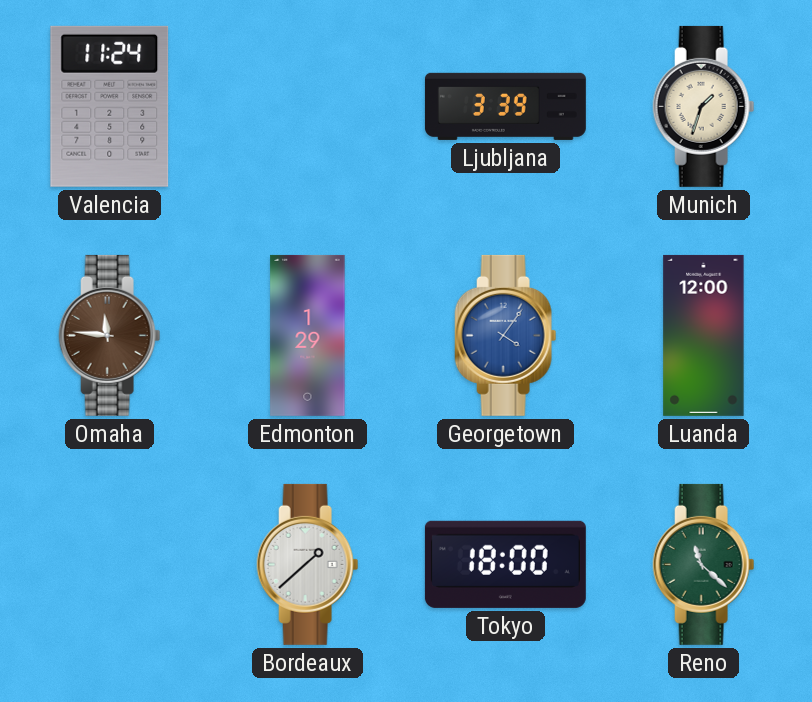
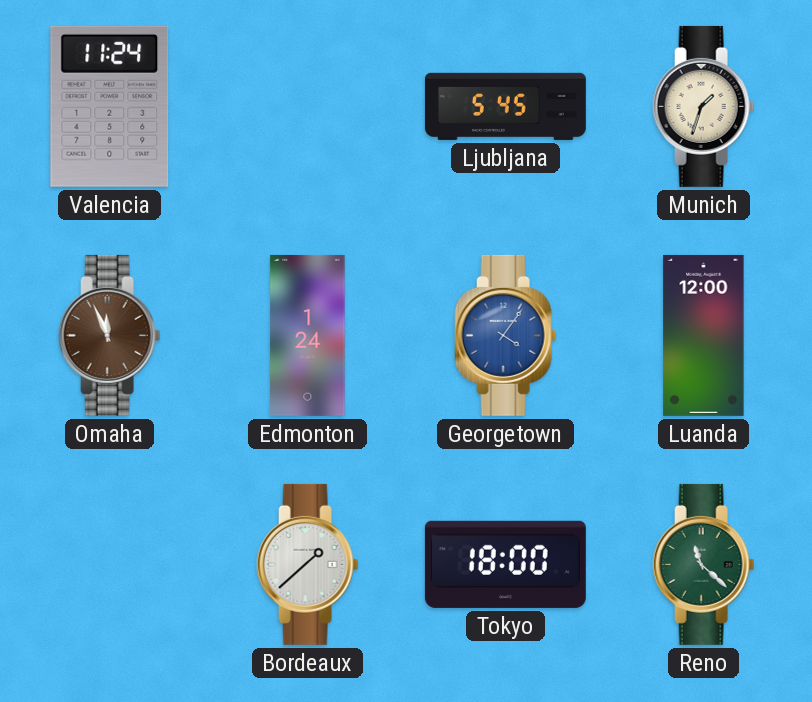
Ljubljana: 3:39 -> 5:45 (505, 106)
Omaha: 11:46 -> 11:56 (110, 335)
Edmonton: 1:29 -> 1:24 (308, 335)
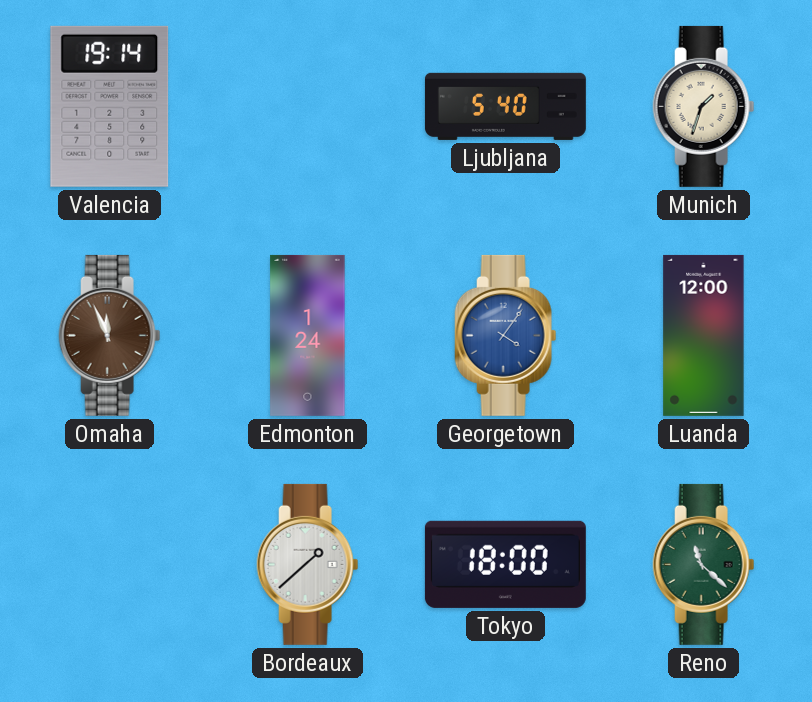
Valencia: 11:24 -> 19:14 (110, 106)
Ljubljana: 5:45 -> 5:40 (505, 106)
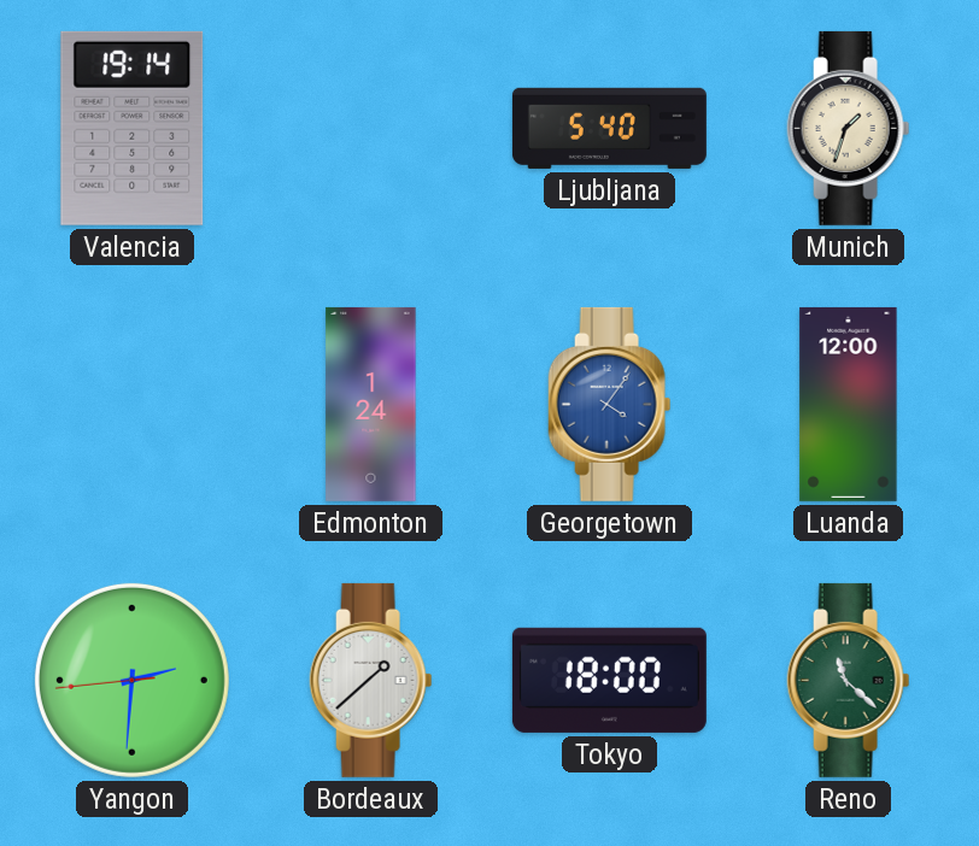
Omaha: 11:56 -> none (110, 335)
Yangon: none -> 2:30 (131, 680)
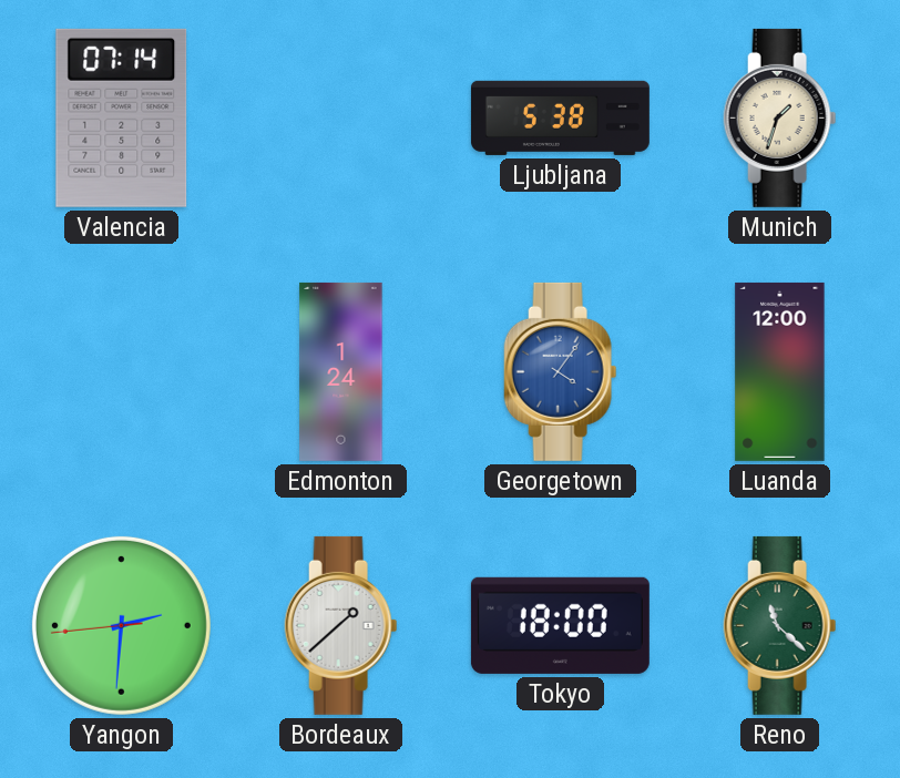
Valencia: 19:14 -> 07:14 (122, 117)
Ljubljana: 5:40 -> 5:38 (560, 117)
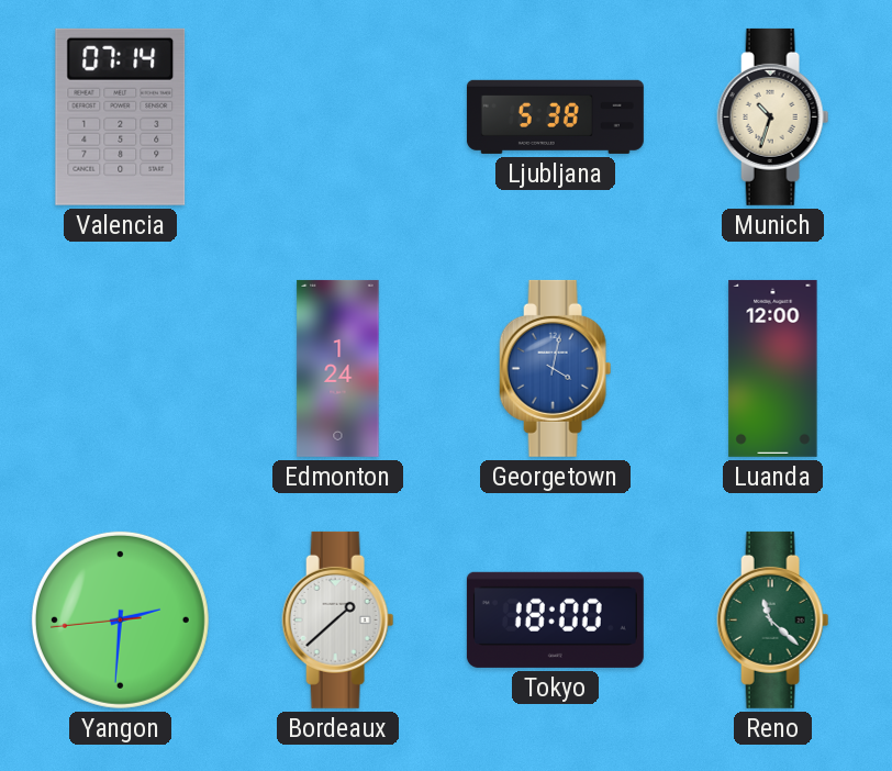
Munich: 1:33 -> 10:33 (773, 116)
Georgetown: 4:06 -> 4:02 (556, 368)
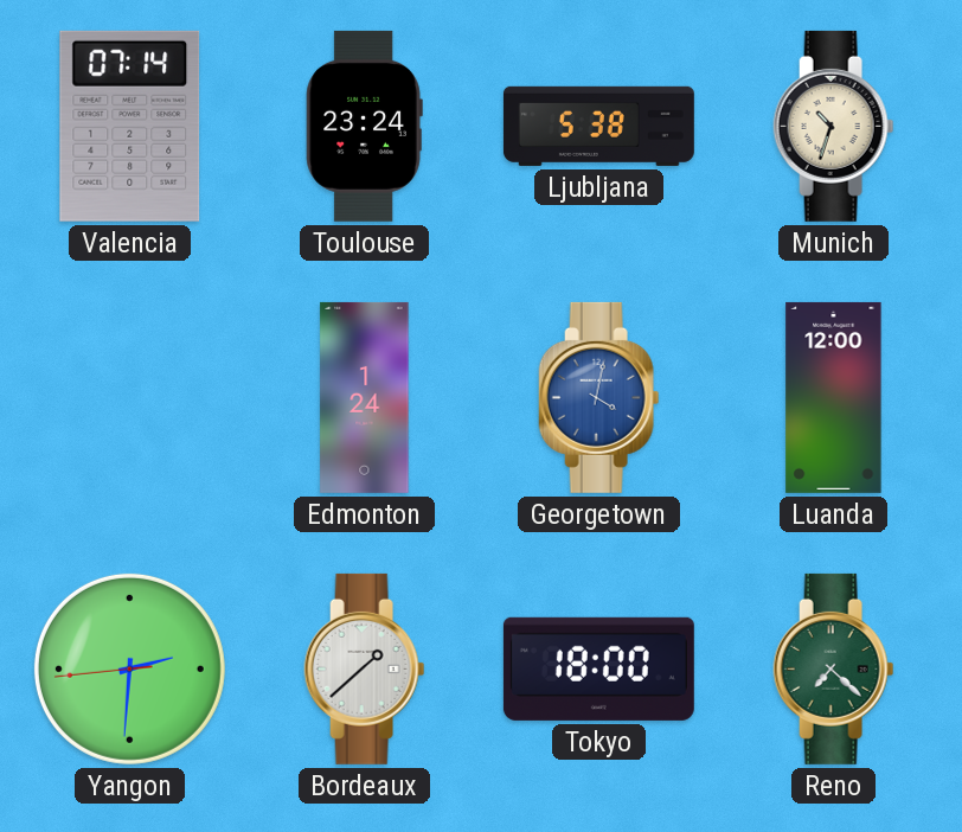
Toulouse: none -> 23:24 (364, 126)
Reno: 11:22 -> 7:22 (834, 668)
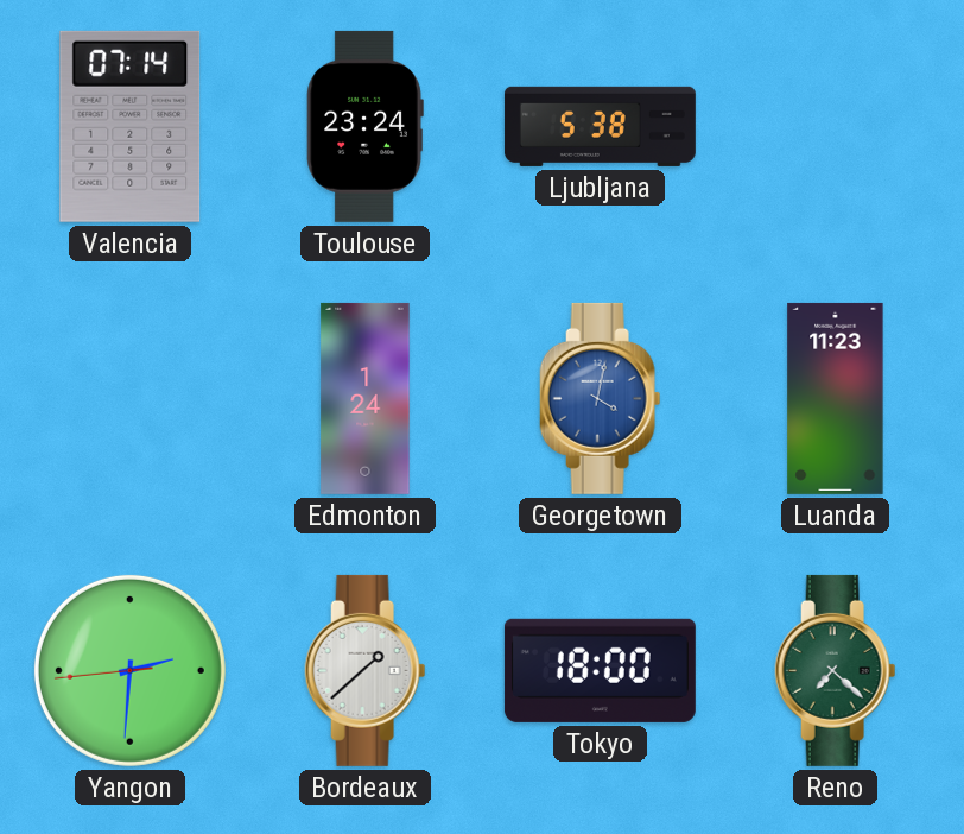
Munich: 10:33 -> none (834, 126)
Luanda: 12:00 -> 11:23 (836, 398)
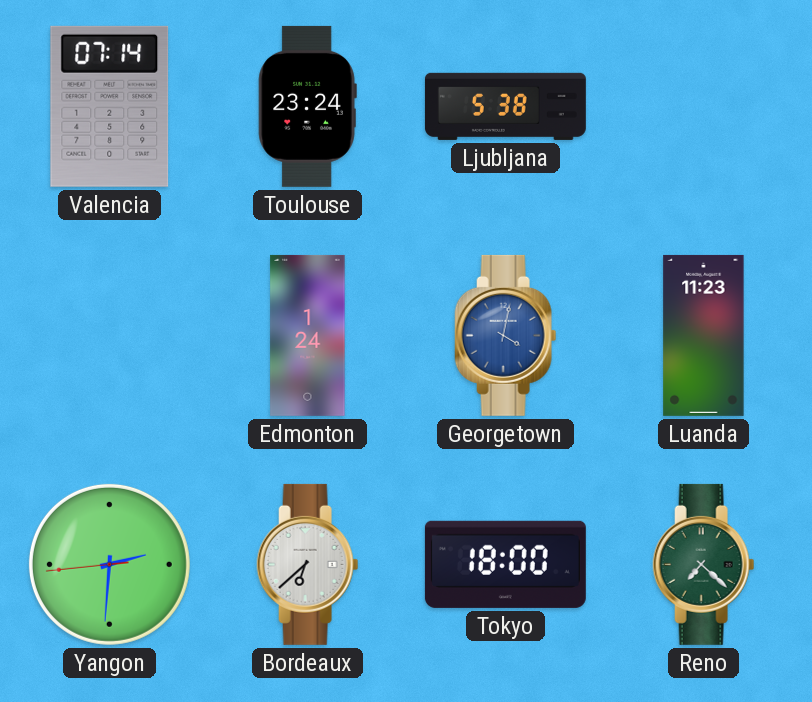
Bordeaux: 1:38 -> 6:38 (308, 564)
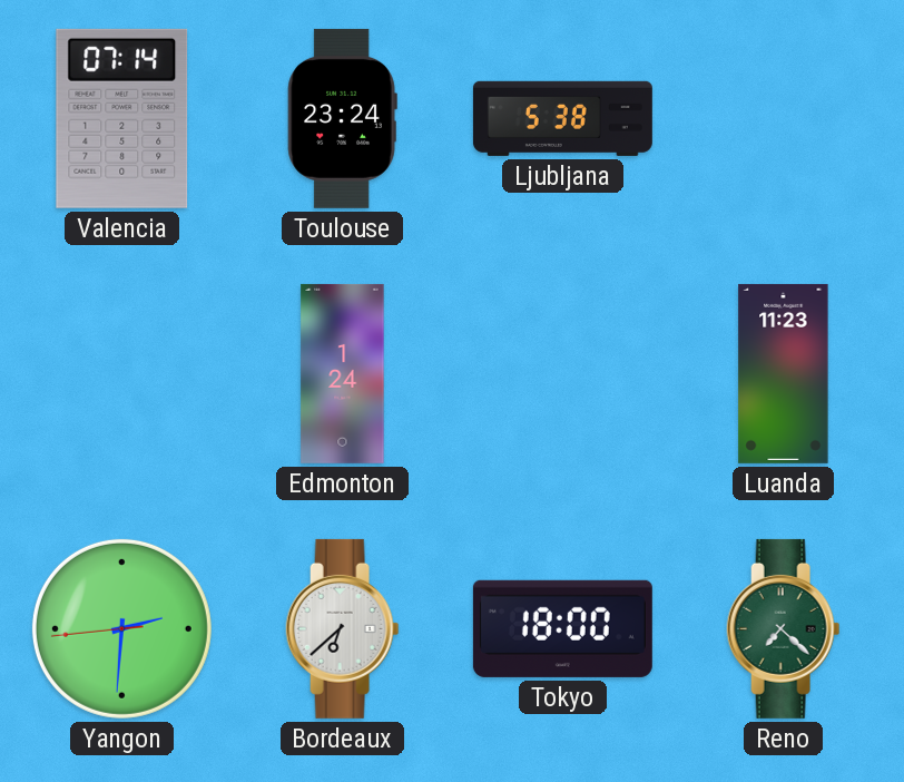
Georgetown: 4:02 -> none (506, 335)
